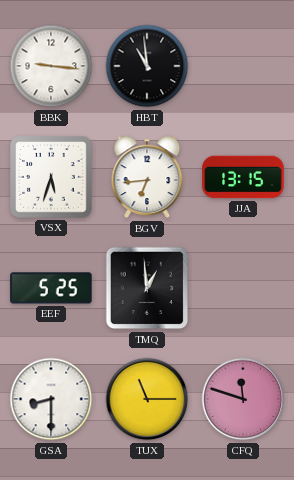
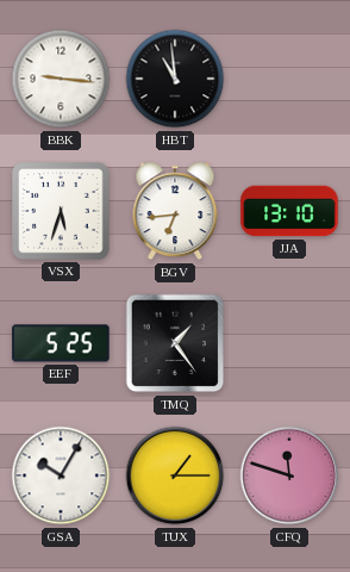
JJA: 13:15 -> 13:10 (289, 211)
TMQ: 12:59 -> 1:24 (175, 343)
GSA: 8:30 -> 10:05 (61, 475)
TUX: 11:15 -> 1:15 (175, 475)
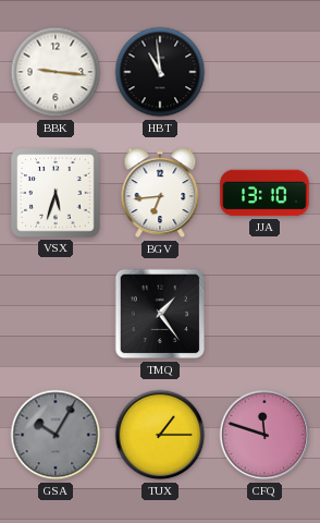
EEF: 5:25 -> none (61, 343)
GSA dial: white -> grey (56, 435)
